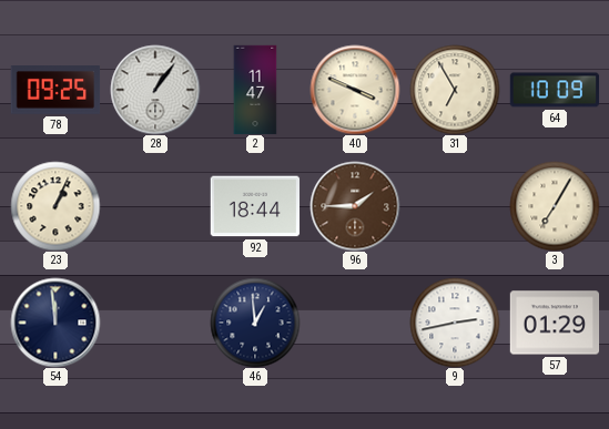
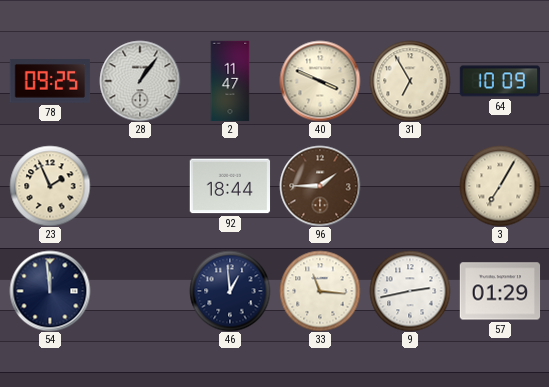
23: 1:04 -> 1:56 (50, 186)
33: none -> 11:16 (320, 291)
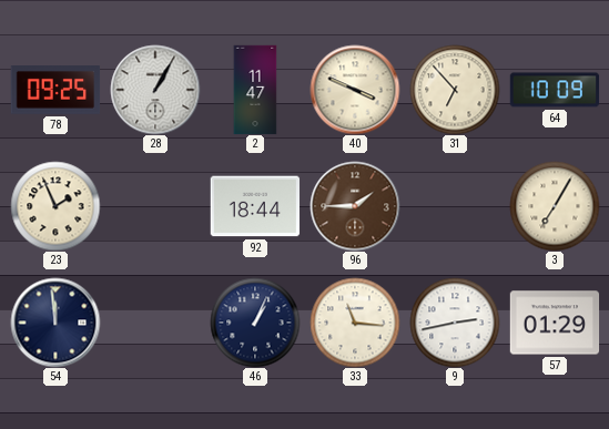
28: 1:06 -> 1:05 (155, 90)
31: 6:55 -> 6:53 (455, 90)
46: 12:59 -> 1:04 (255, 323)
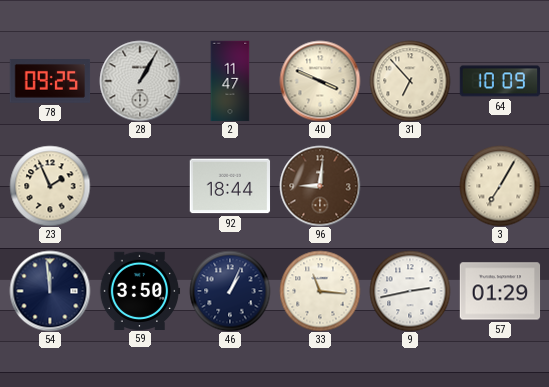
96: 1:45 -> 9:01 (320, 186)
59: none -> 3:50 (140, 290)
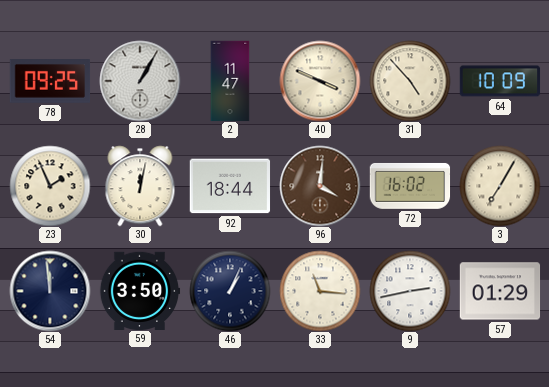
31: 6:53 -> 4:53 (410, 81)
30: none -> 12:02 (140, 186)
96: 9:01 -> 4:01 (320, 186)
72: none -> 16:02 (410, 186)
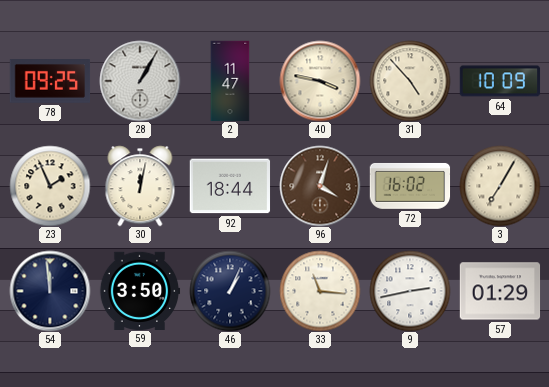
40: 3:49 -> 3:47 (320, 81)
96: 4:01 -> 4:03 (320, 186)
